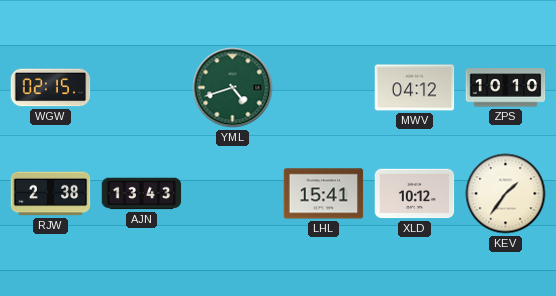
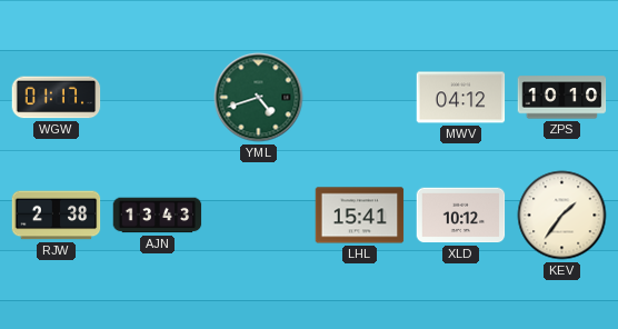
WGW: 02:15 -> 01:17 (57, 98)
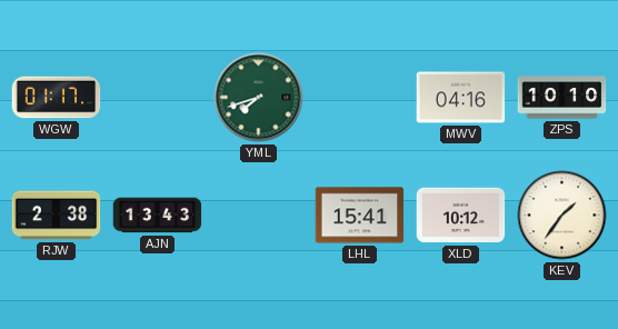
YML: 4:42 -> 7:42 (259, 98)
MWV: 04:12 -> 04:16 (461, 98)
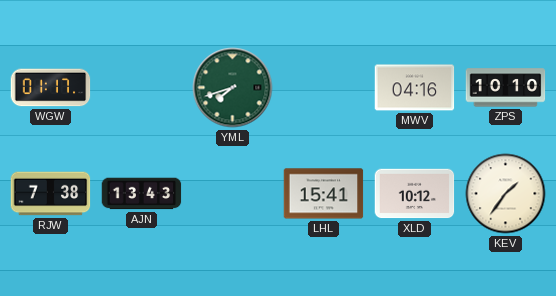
RJW: 2:38 -> 7:38 (51, 194)
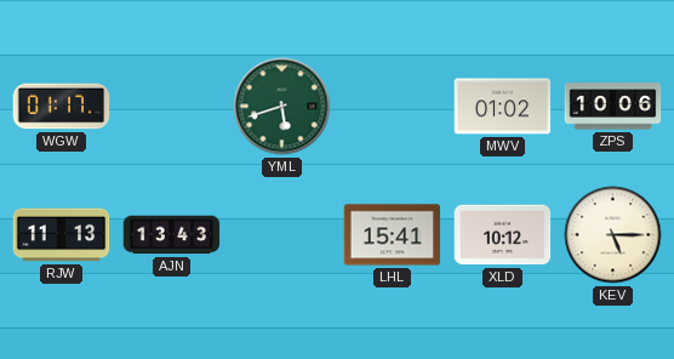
YML: 7:42 -> 5:42 (282, 107)
MWV: 04:16 -> 01:02 (503, 107)
ZPS: 10:10 -> 10:06 (613, 107)
RJW: 7:38 -> 11:13 (62, 235)
KEV: 1:36 -> 5:15 (613, 235)
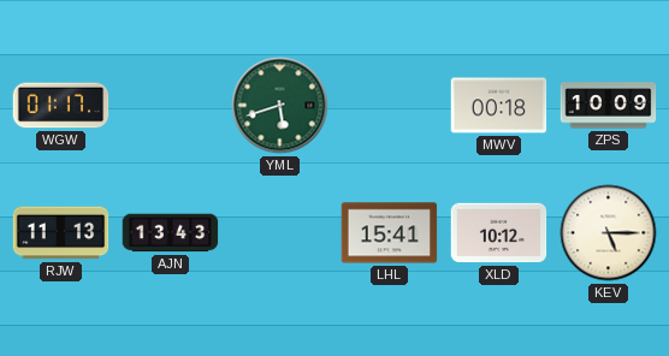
MWV: 01:02 -> 00:18 (499, 106)
ZPS: 10:06 -> 10:09 (609, 106)
